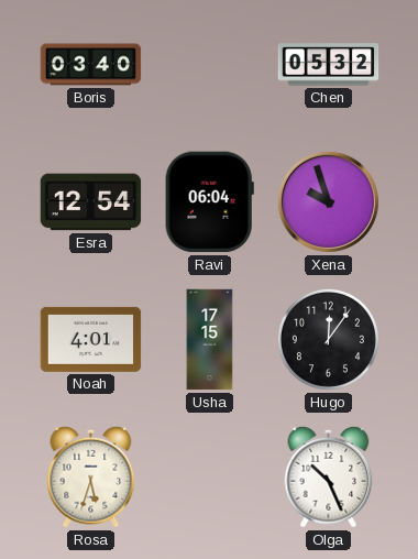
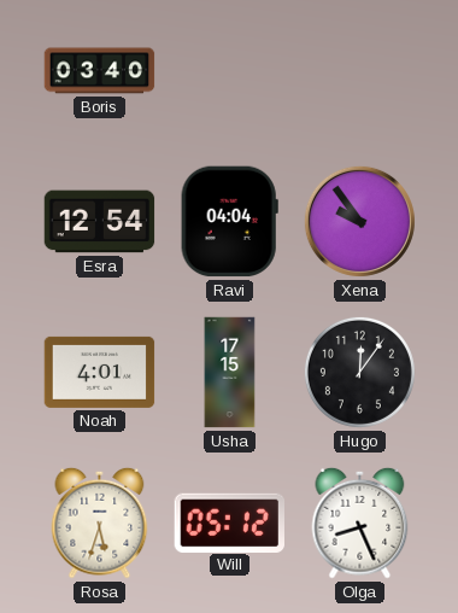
Chen: 05:32 -> none (329, 65)
Ravi: 06:04 -> 04:04 (229, 222)
Xena: 9:57 -> 9:54 (359, 221)
Will: none -> 05:12 (229, 522)
Olga: 10:26 -> 8:26 (360, 522)
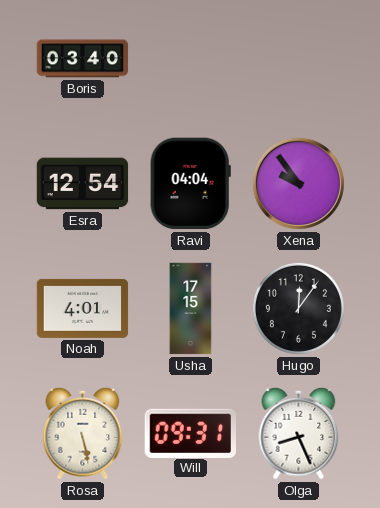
Rosa: 5:33 -> 5:28 (83, 433)
Will: 05:12 -> 09:31 (190, 433)
